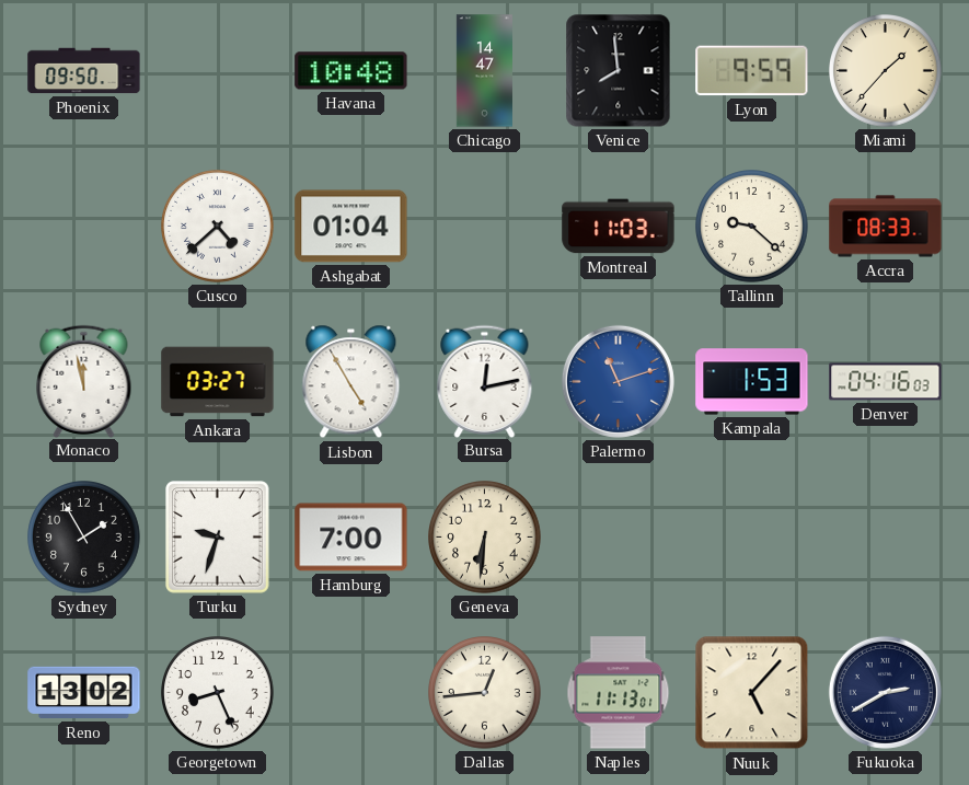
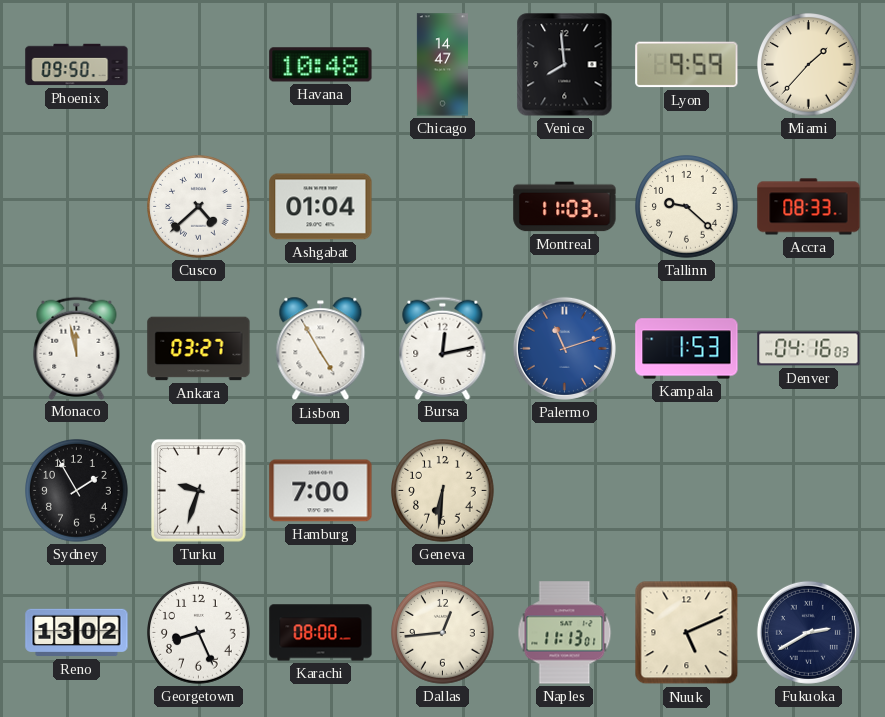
Karachi: none -> 08:00 (321, 633)
Nuuk: 5:07 -> 5:11 (687, 633)
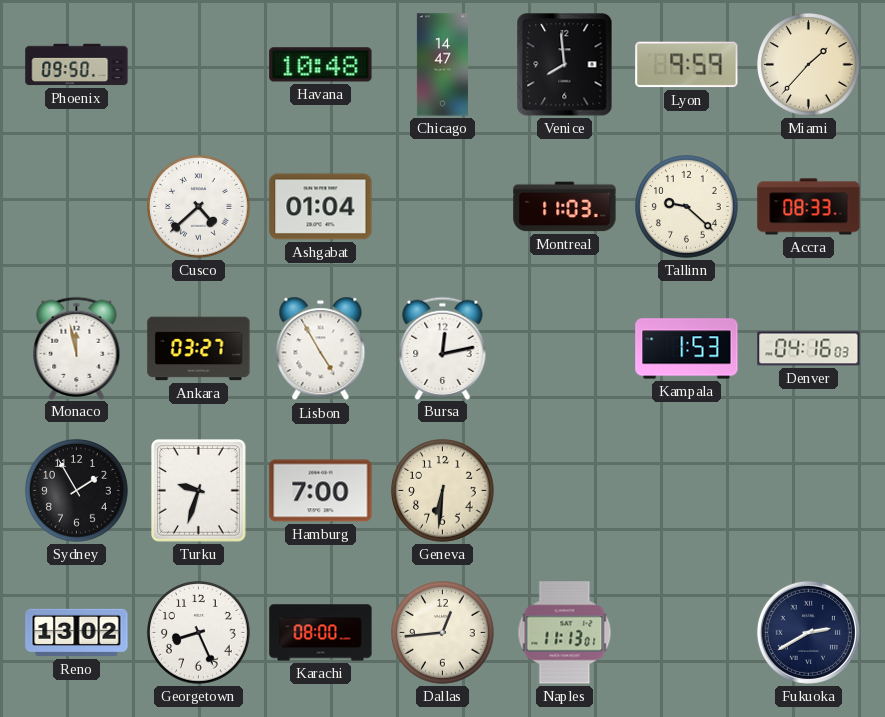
Palermo: 11:12 -> none (564, 348)
Nuuk: 5:11 -> none (687, 633)
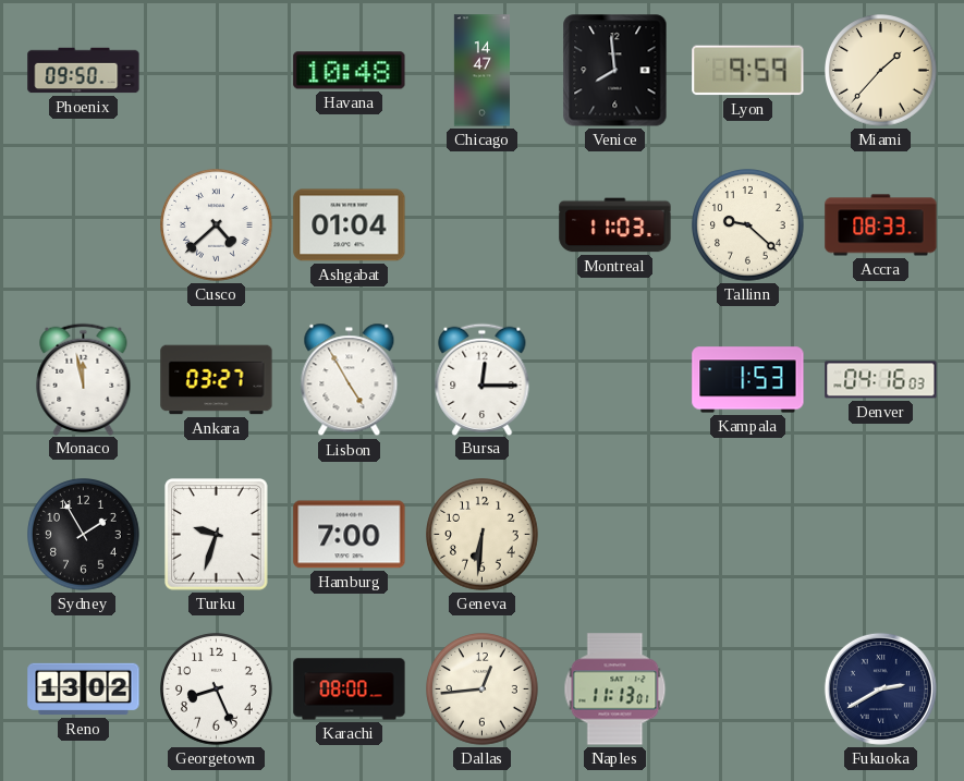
Bursa: 12:13 -> 12:15 (483, 379)
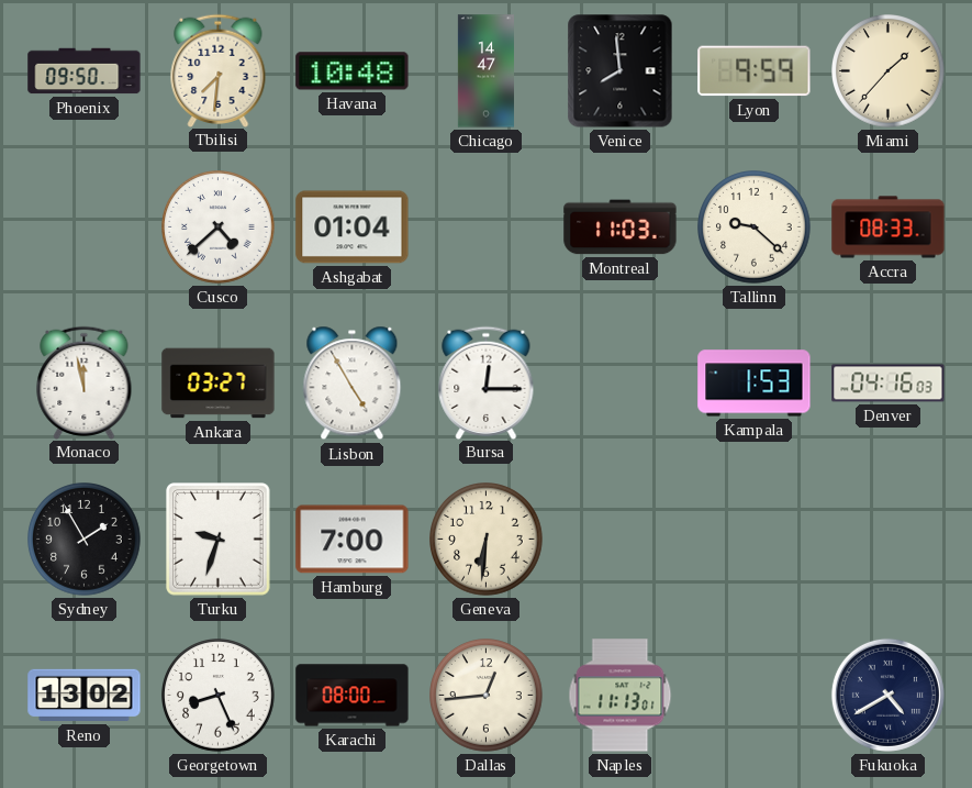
Tbilisi: none -> 7:31 (219, 70)
Fukuoka: 2:40 -> 4:40 (887, 695)
